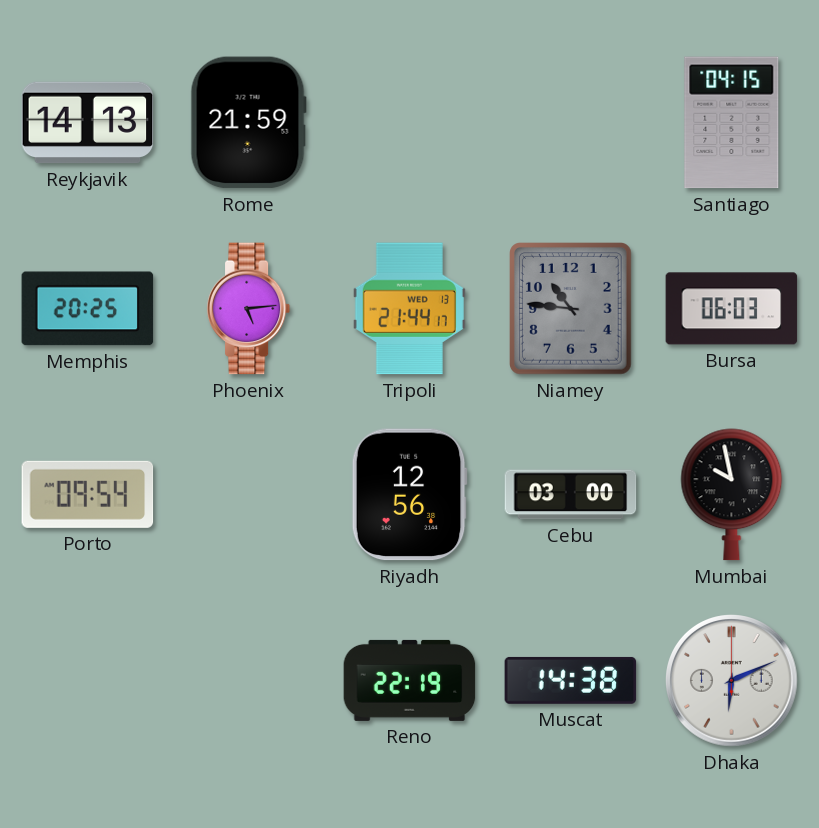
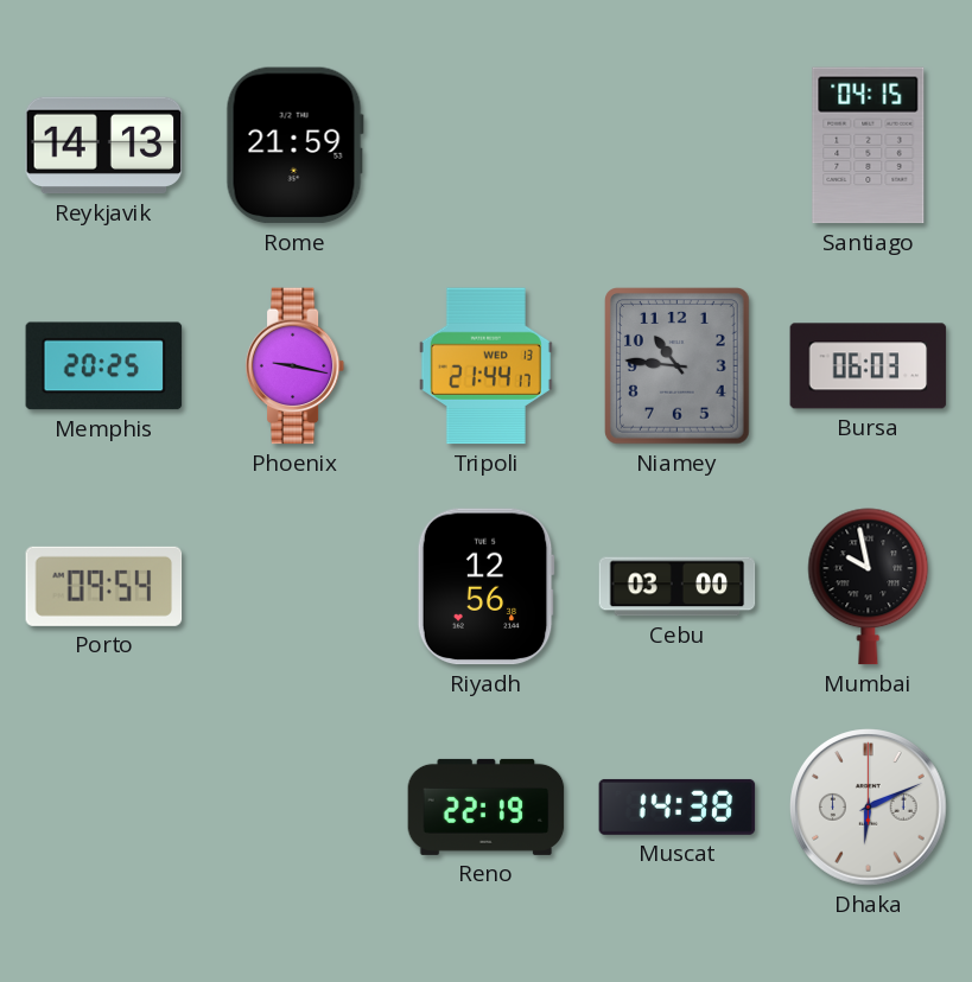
Phoenix: 5:14 -> 9:17 (296, 366)
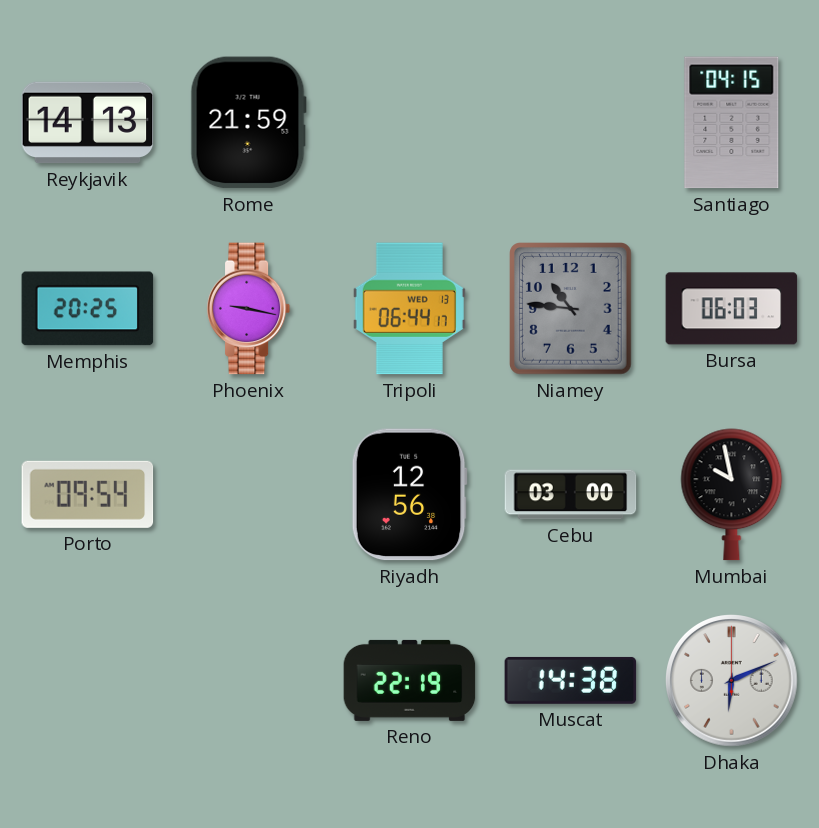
Tripoli: 21:44 -> 06:44 (409, 309)
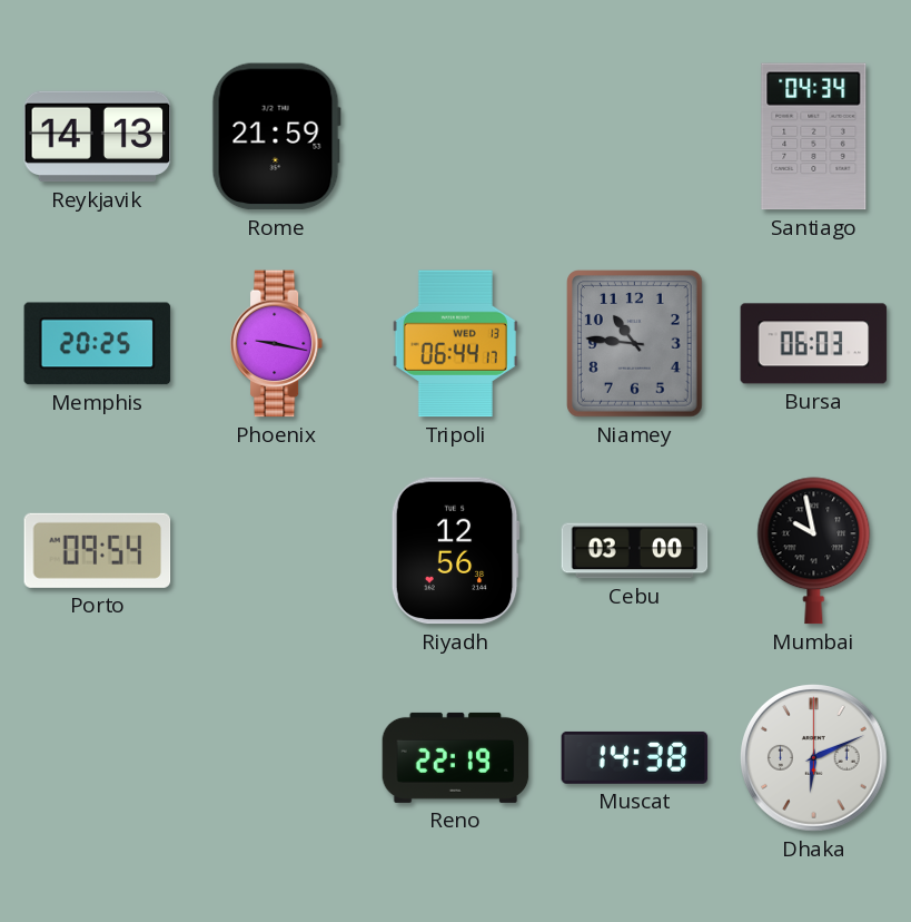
Santiago: 04:15 -> 04:34 (814, 137)
